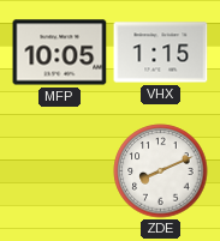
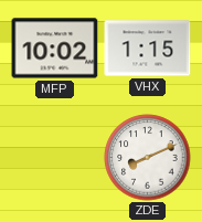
MFP: 10:05 -> 10:02 (55, 49)
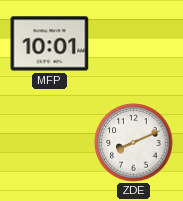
MFP: 10:02 -> 10:01 (50, 44)
VHX: 1:15 -> none (148, 49)
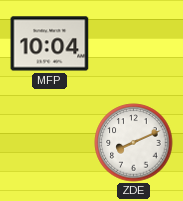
MFP: 10:01 -> 10:04 (50, 44)
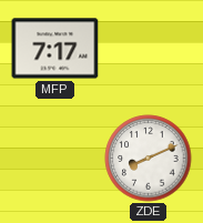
MFP: 10:04 -> 7:17 (55, 49)
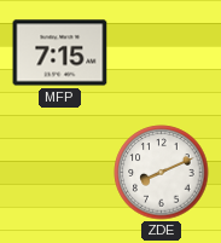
MFP: 7:17 -> 7:15 (60, 53)
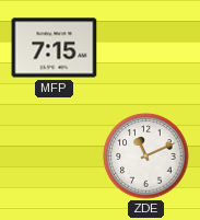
ZDE: 8:11 -> 11:11 (146, 157)
